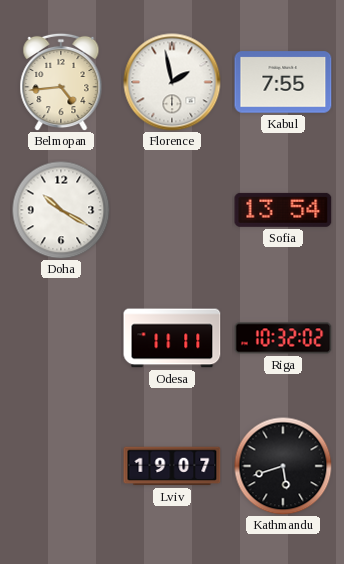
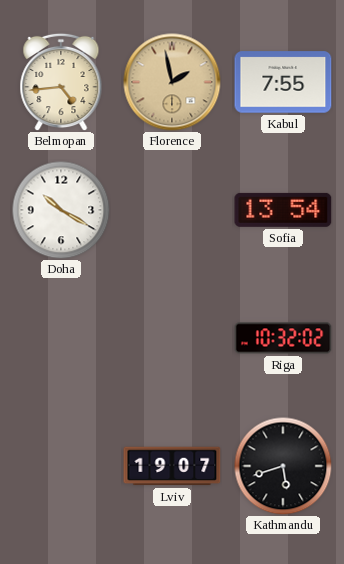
Florence dial: white -> champagne (172, 82)
Odesa: 11:11 -> none (172, 338)
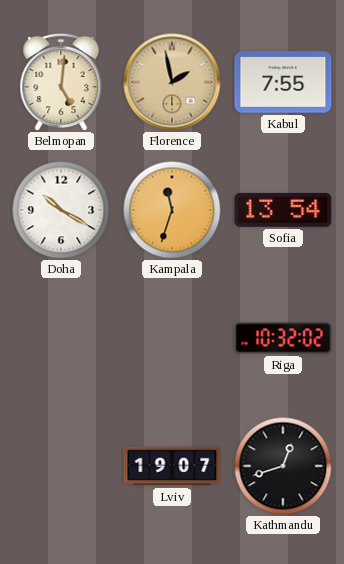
Belmopan: 4:44 -> 5:01 (61, 82)
Kampala: none -> 11:33 (172, 210)
Kathmandu: 5:42 -> 12:42 (283, 466)
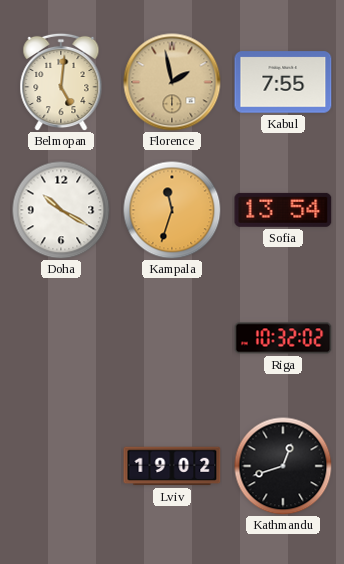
Lviv: 19:07 -> 19:02 (172, 466)
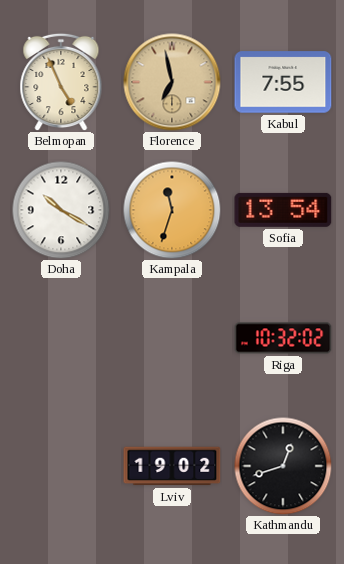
Belmopan: 5:01 -> 4:56 (61, 82)
Florence: 1:58 -> 6:58 (172, 82)
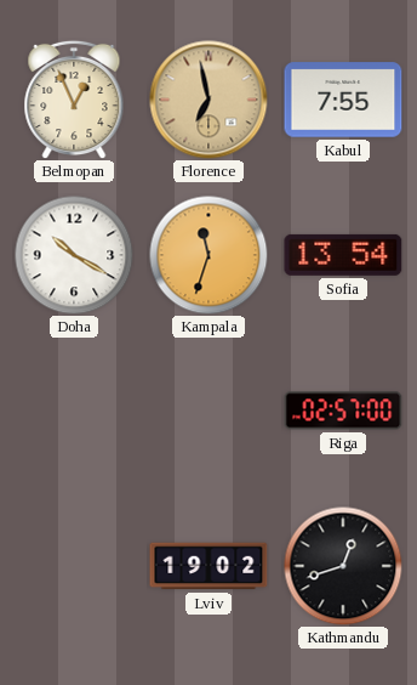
Belmopan: 4:56 -> 12:56 (74, 100)
Riga: 10:32 -> 02:57 (343, 411)
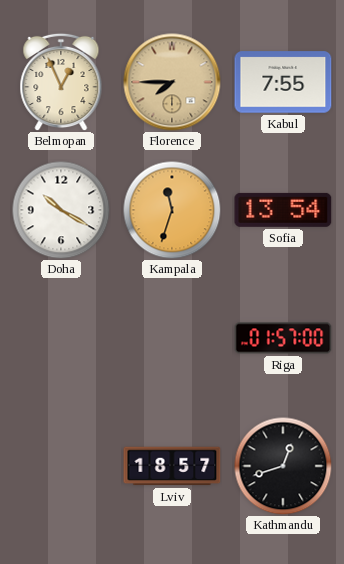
Florence: 6:58 -> 7:45 (172, 82)
Riga: 02:57 -> 01:57 (283, 338)
Lviv: 19:02 -> 18:57 (172, 466)
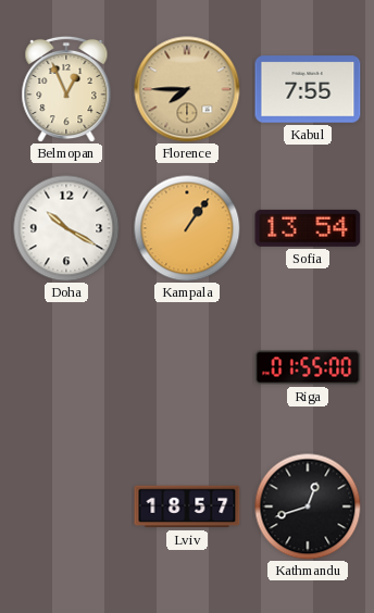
Kampala: 11:33 -> 1:06 (187, 228)
Riga: 01:57 -> 01:55 (308, 367)
